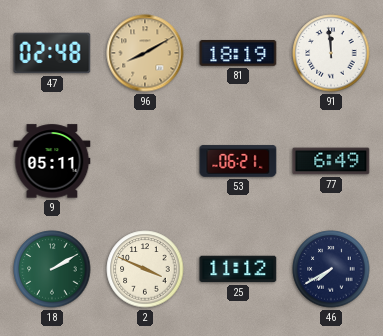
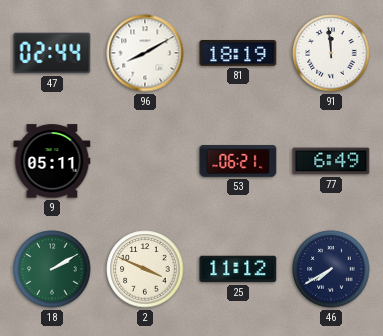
47: 02:48 -> 02:44 (52, 53)
96 dial: champagne -> white (145, 53)
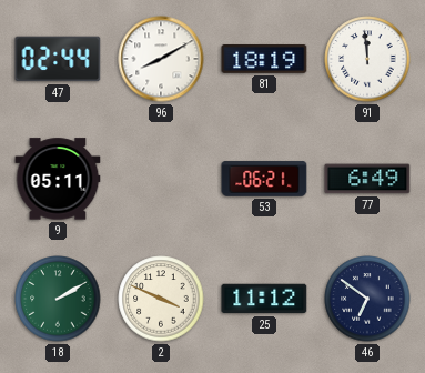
46: 7:40 -> 6:51 (367, 299)
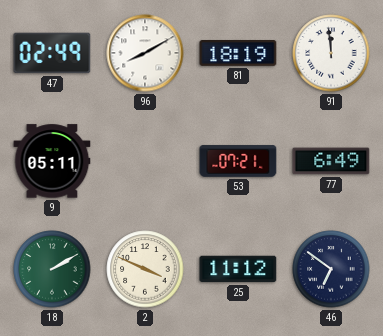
47: 02:44 -> 02:49 (52, 53)
53: 06:21 -> 07:21 (238, 161)
